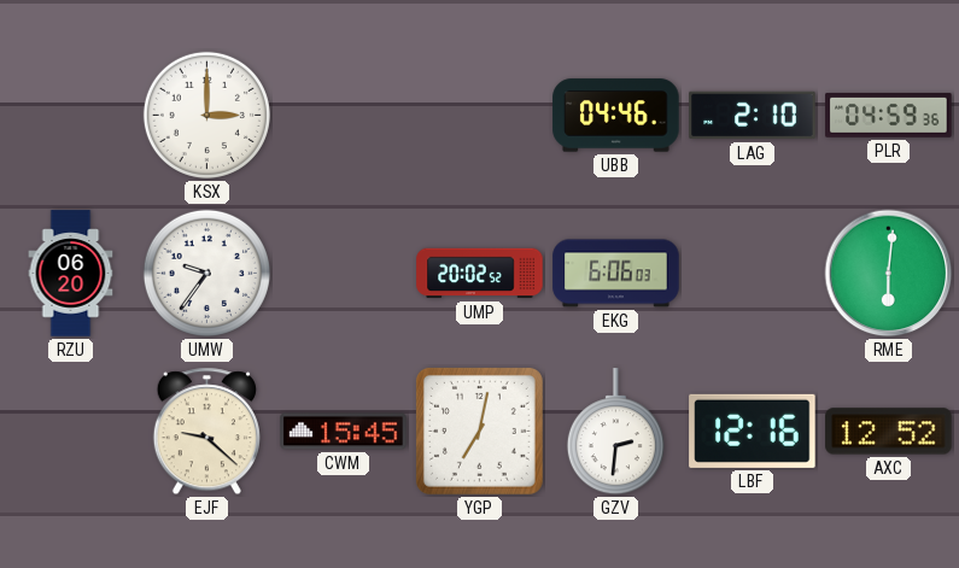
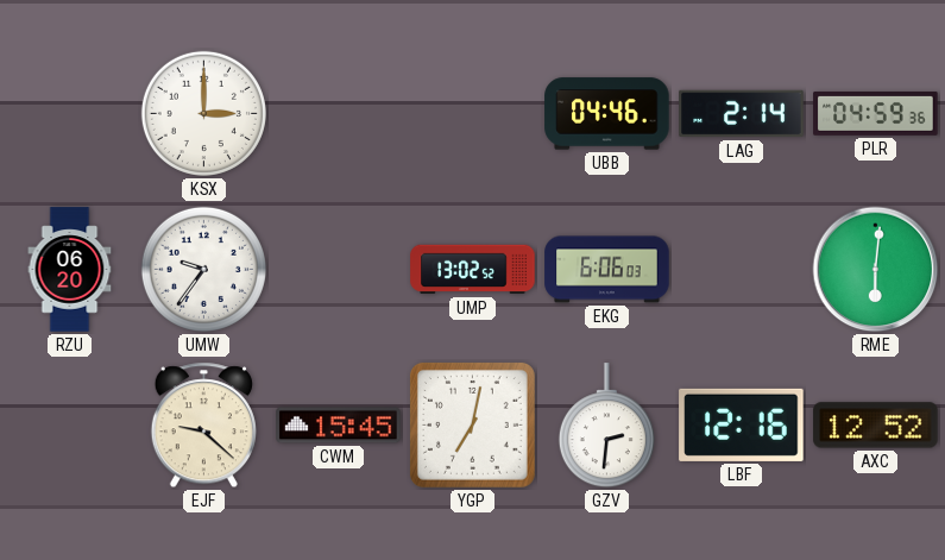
LAG: 2:10 -> 2:14 (742, 114)
UMP: 20:02 -> 13:02 (473, 270)
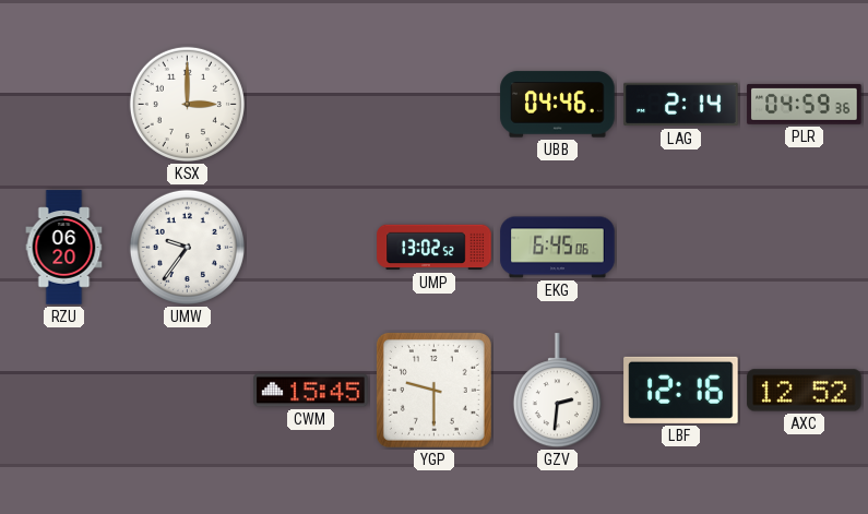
EKG: 6:06 -> 6:45 (558, 248)
RME: 6:01 -> none (876, 270)
EJF: 9:22 -> none (203, 426)
YGP: 7:02 -> 9:30 (433, 390)
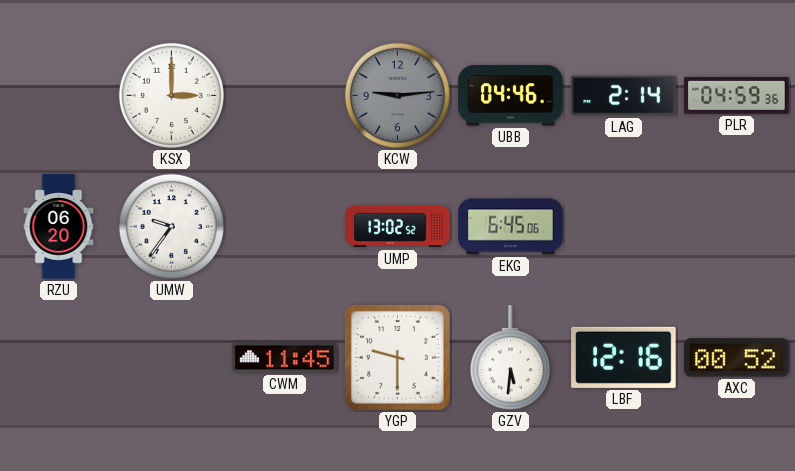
KCW: none -> 9:14 (397, 95)
CWM: 15:45 -> 11:45 (285, 358)
GZV: 2:31 -> 5:31 (510, 358)
AXC: 12:52 -> 00:52 (737, 358)
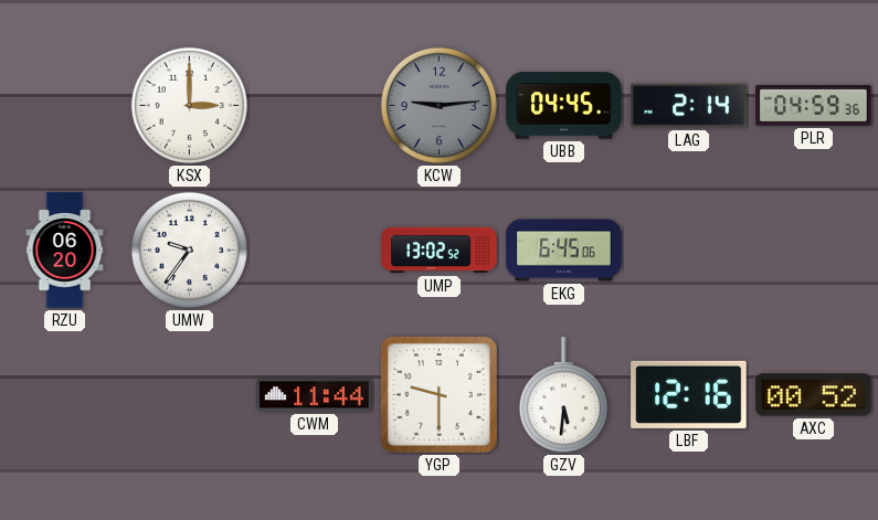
UBB: 04:46 -> 04:45 (564, 106)
CWM: 11:45 -> 11:44 (315, 395)
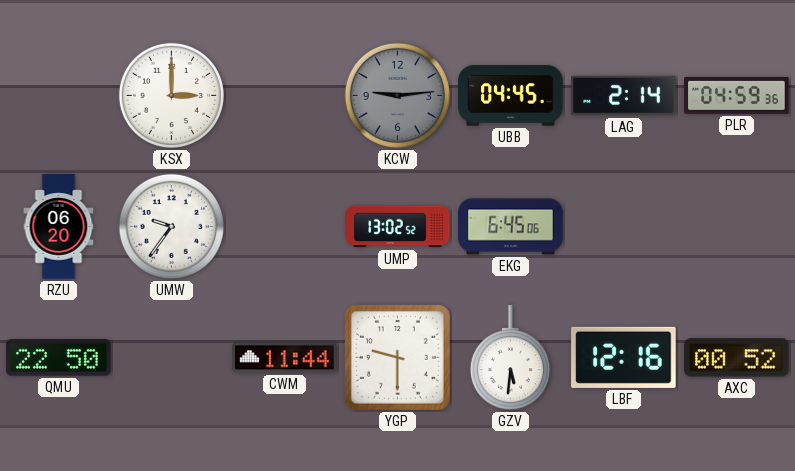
QMU: none -> 22:50 (59, 358)
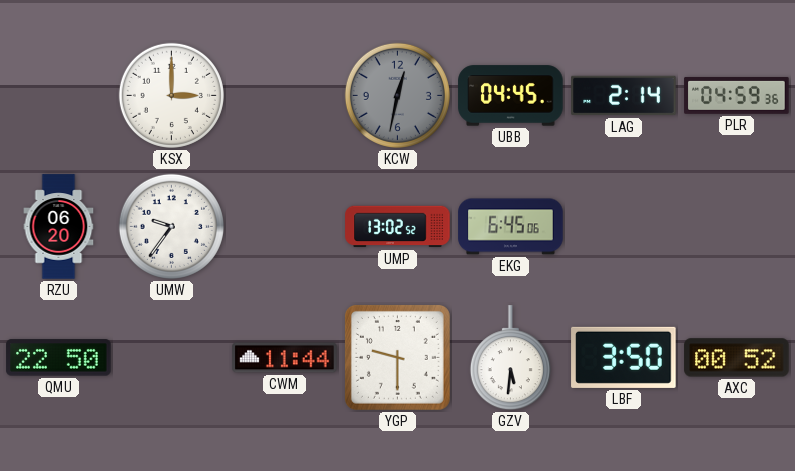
KCW: 9:14 -> 12:32 (397, 95)
LBF: 12:16 -> 3:50 (624, 357)
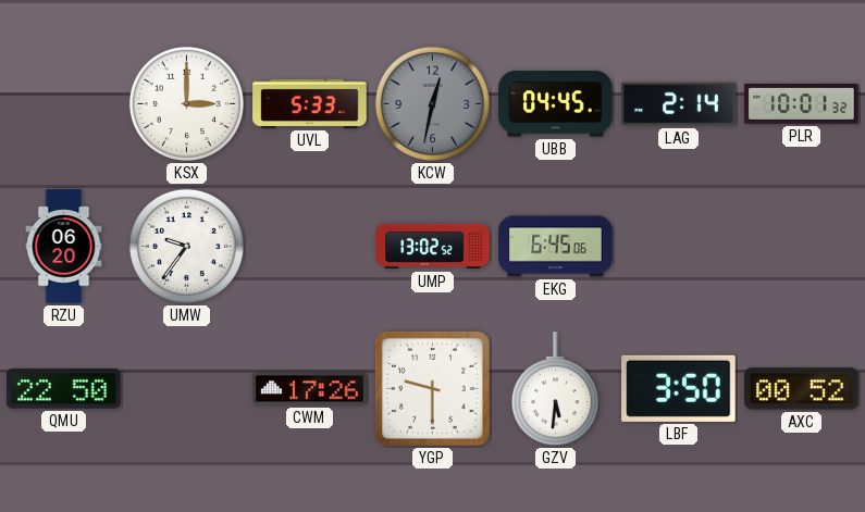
UVL: none -> 5:33 (310, 103)
PLR: 04:59 -> 10:01 (802, 103)
CWM: 11:44 -> 17:26 (310, 389)
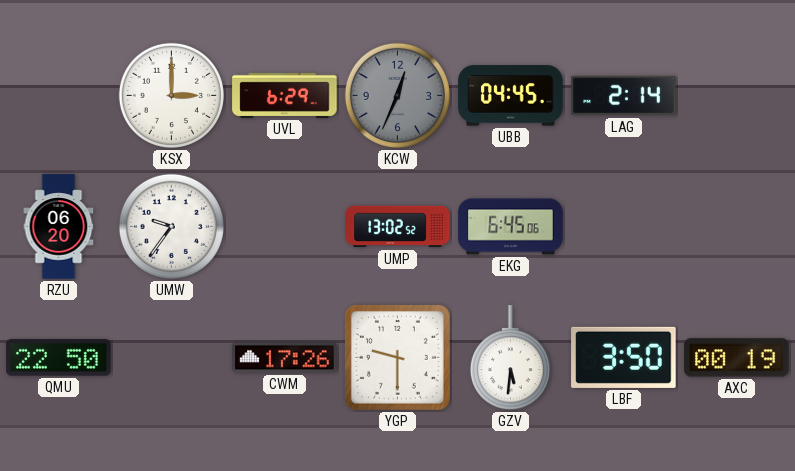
UVL: 5:33 -> 6:29 (285, 95)
KCW: 12:32 -> 12:34 (397, 95)
PLR: 10:01 -> none (802, 103)
AXC: 00:52 -> 00:19 (737, 358)
